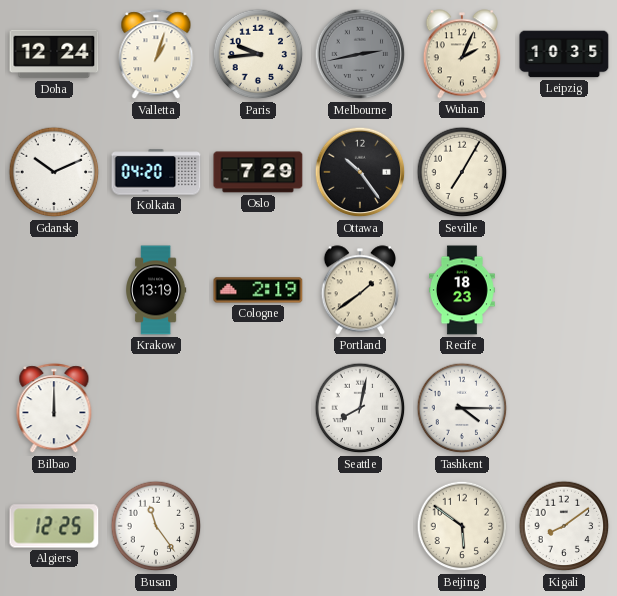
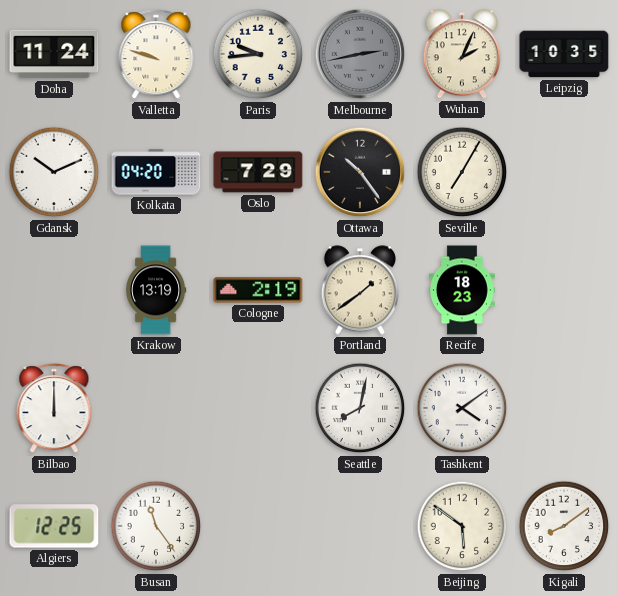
Doha: 12:24 -> 11:24 (54, 54)
Valletta: 1:03 -> 9:48 (156, 55)
Tashkent: 4:15 -> 4:09 (462, 408)
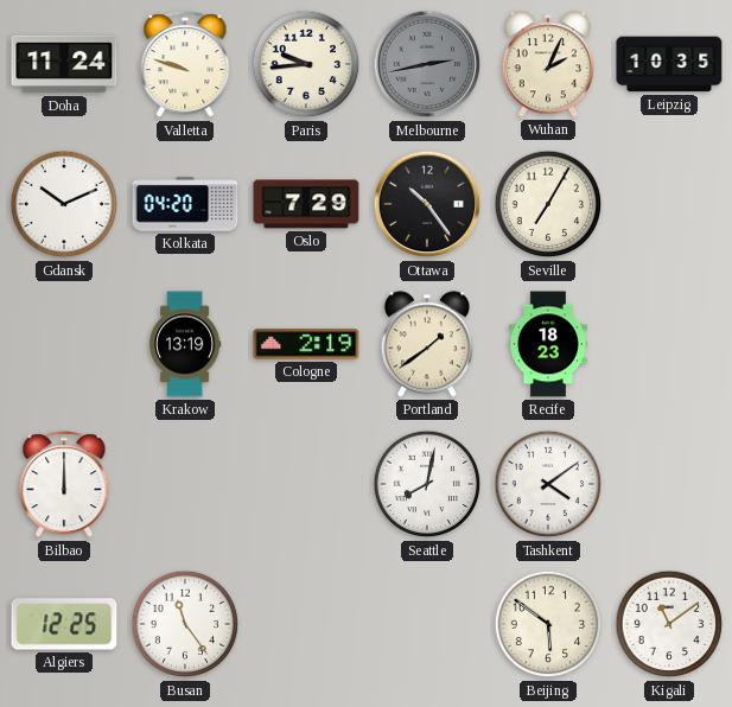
Kigali: 8:09 -> 11:09 (669, 624)
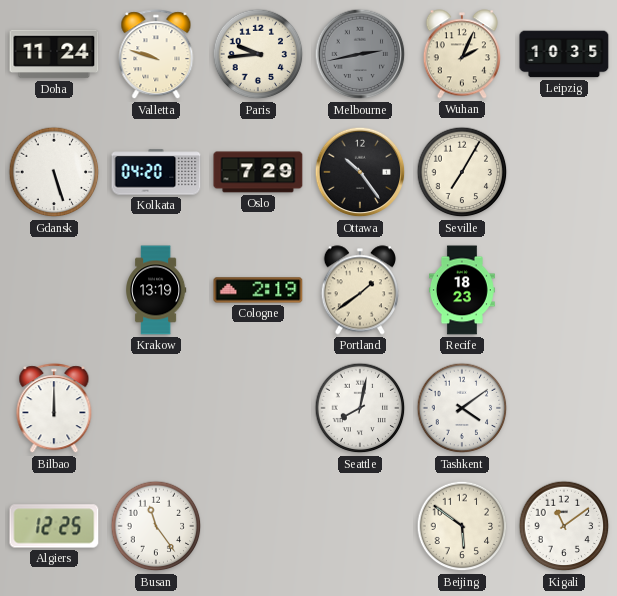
Gdansk: 10:11 -> 5:27 (54, 172)
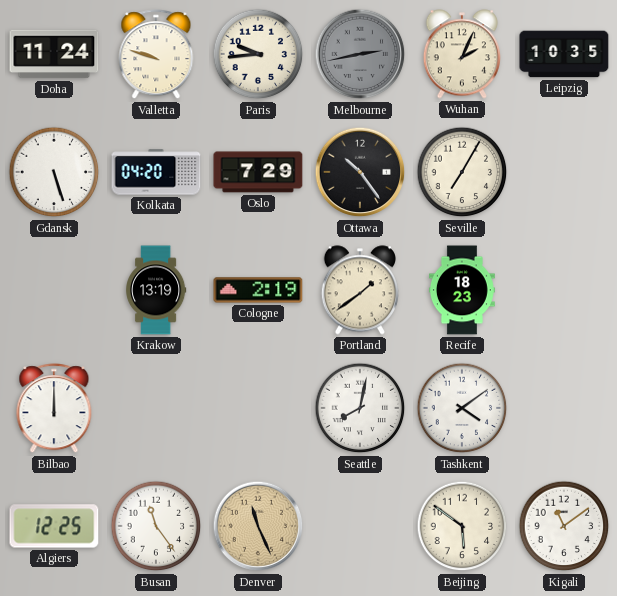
Denver: none -> 11:26 (258, 526)
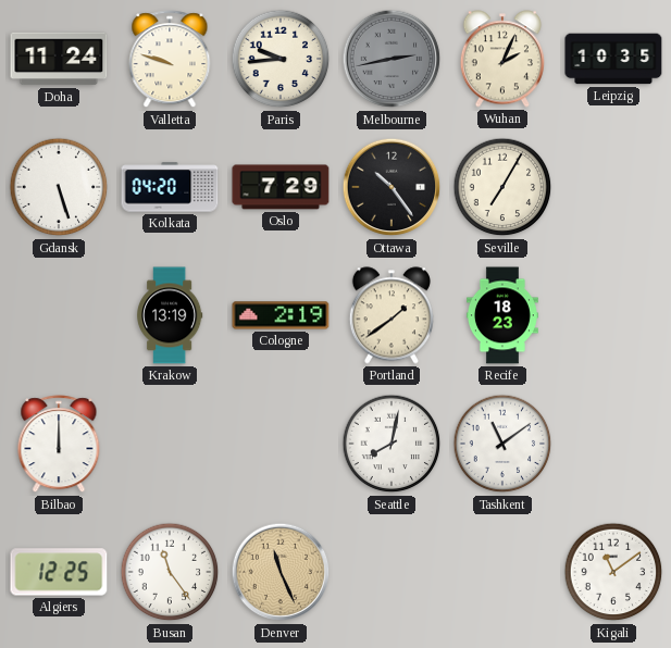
Tashkent: 4:09 -> 11:09 (502, 444)
Beijing: 5:51 -> none (462, 526)
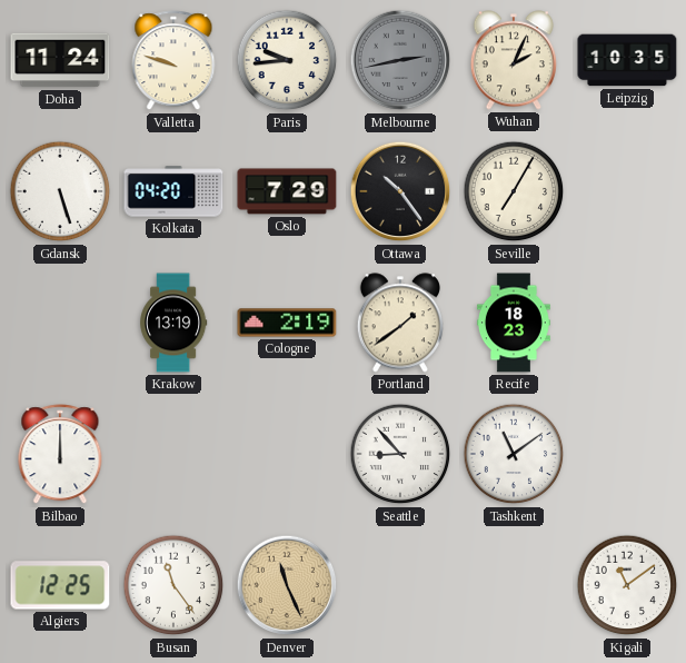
Seattle: 8:02 -> 8:53 (400, 454)
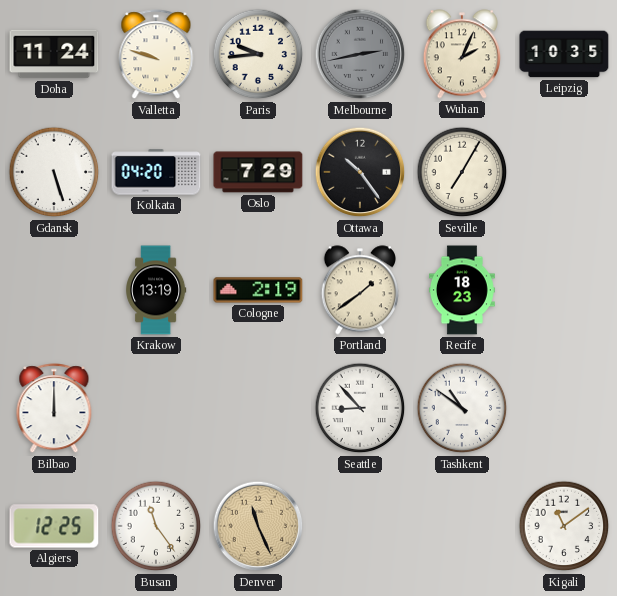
Tashkent: 11:09 -> 10:51 (462, 408)
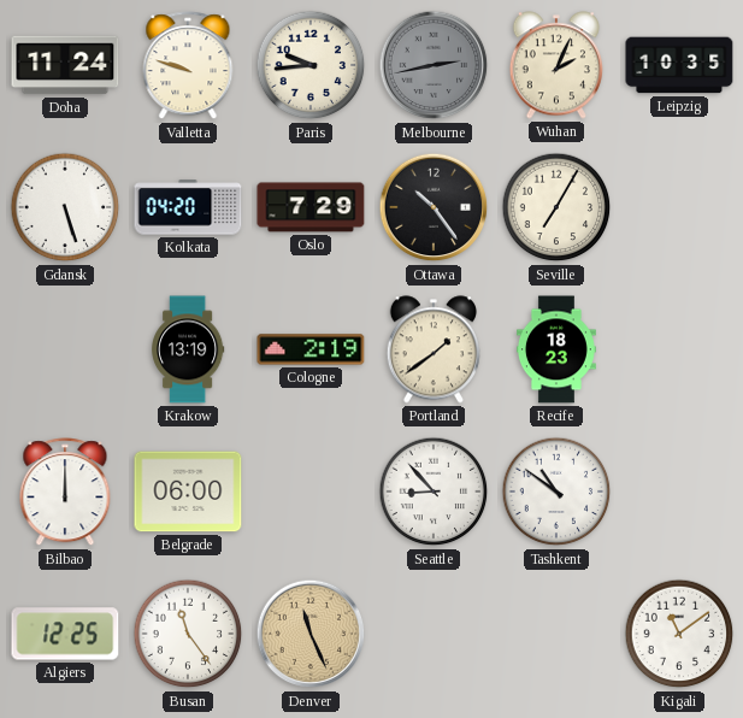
Belgrade: none -> 06:00 (188, 492)
